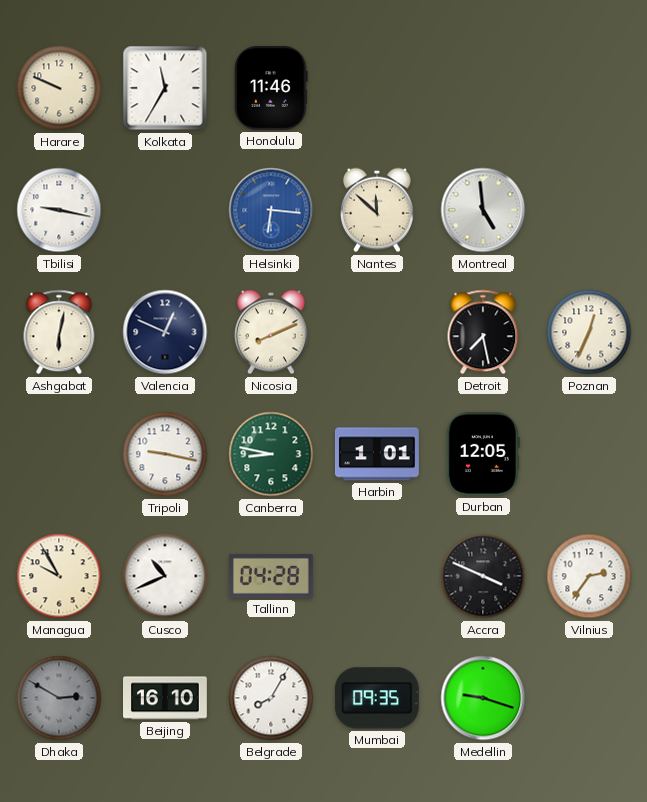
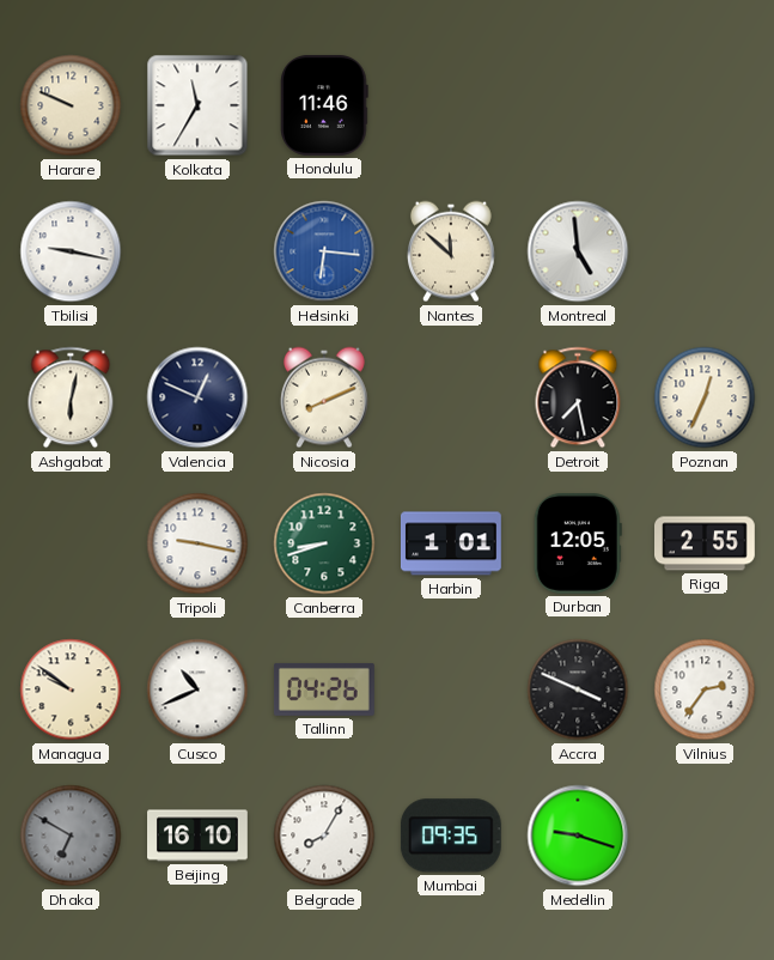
Canberra: 8:47 -> 8:42 (324, 543)
Riga: none -> 2:55 (706, 543)
Managua: 9:55 -> 9:51 (71, 689)
Tallinn: 04:28 -> 04:26 (324, 689)
Dhaka: 2:50 -> 6:50 (71, 836)
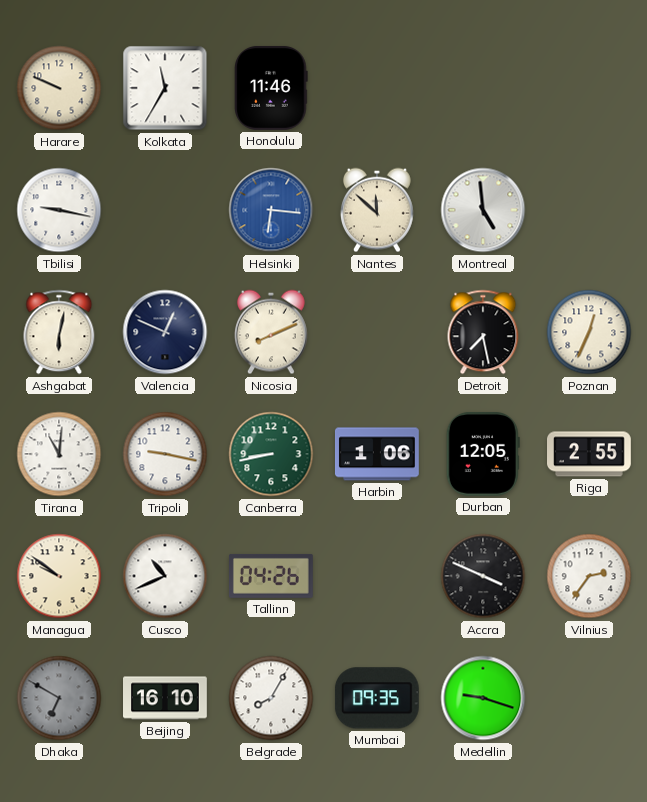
Tirana: none -> 11:01 (59, 454)
Canberra: 8:42 -> 8:43 (271, 454)
Harbin: 1:01 -> 1:06 (377, 454)
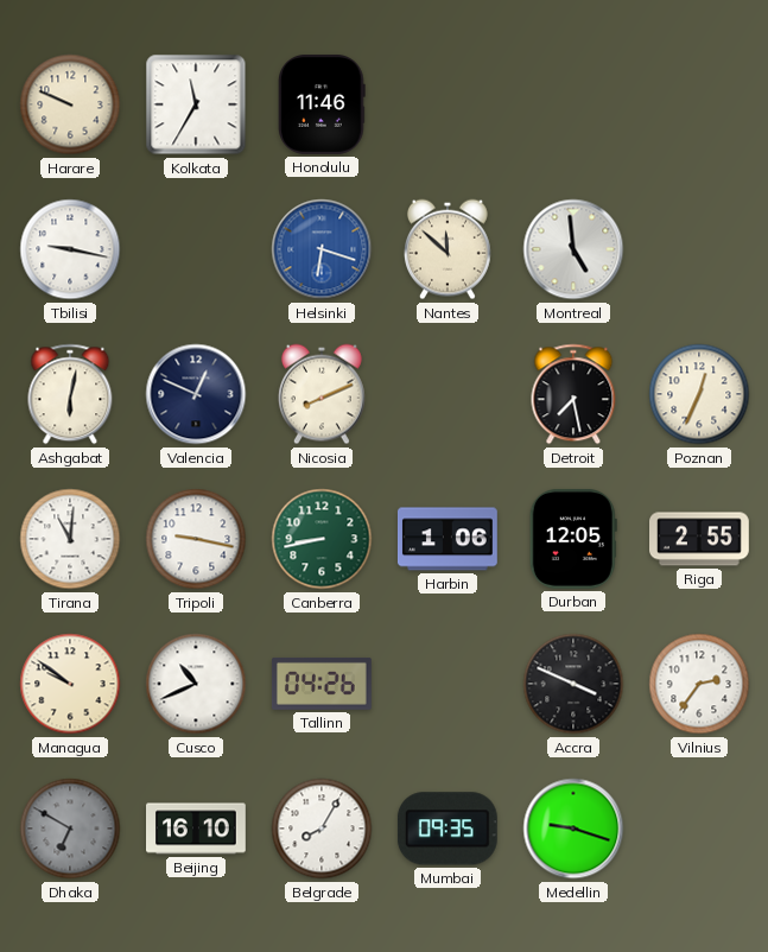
Helsinki: 6:16 -> 6:18 (322, 249)
